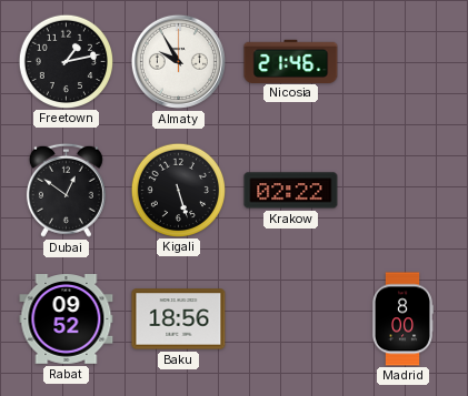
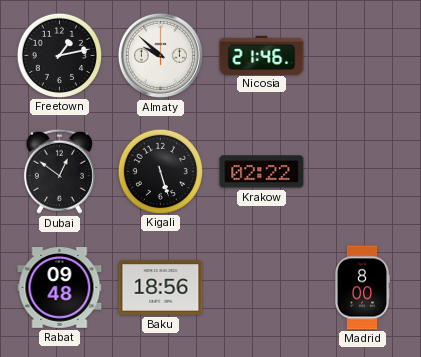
Almaty: 9:55 -> 9:52 (160, 55)
Rabat: 09:52 -> 09:48 (60, 288)
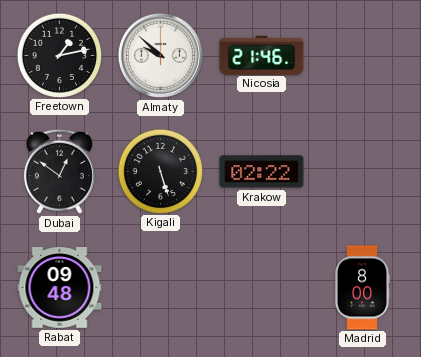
Baku: 18:56 -> none (161, 288)
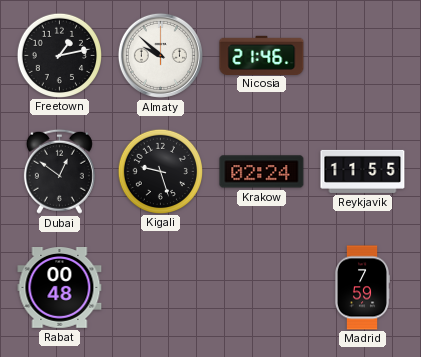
Kigali: 5:27 -> 9:27 (160, 171)
Krakow: 02:22 -> 02:24 (262, 172)
Reykjavik: none -> 11:55 (363, 171)
Rabat: 09:48 -> 00:48 (60, 288)
Madrid: 8:00 -> 7:59 (361, 288)
